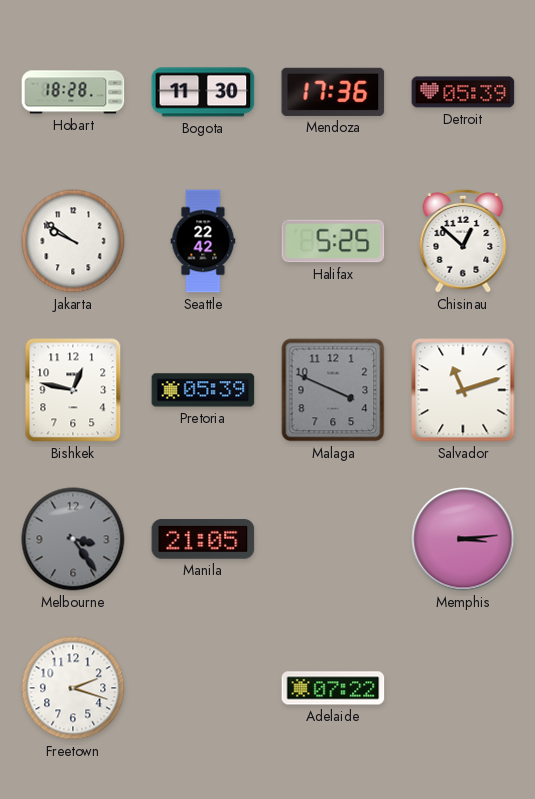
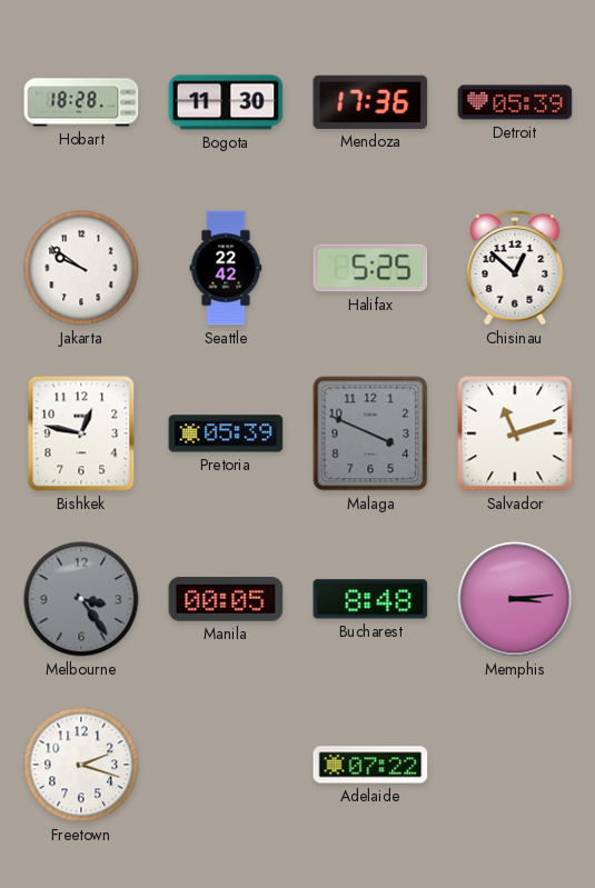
Manila: 21:05 -> 00:05 (226, 599)
Bucharest: none -> 8:48 (370, 599)
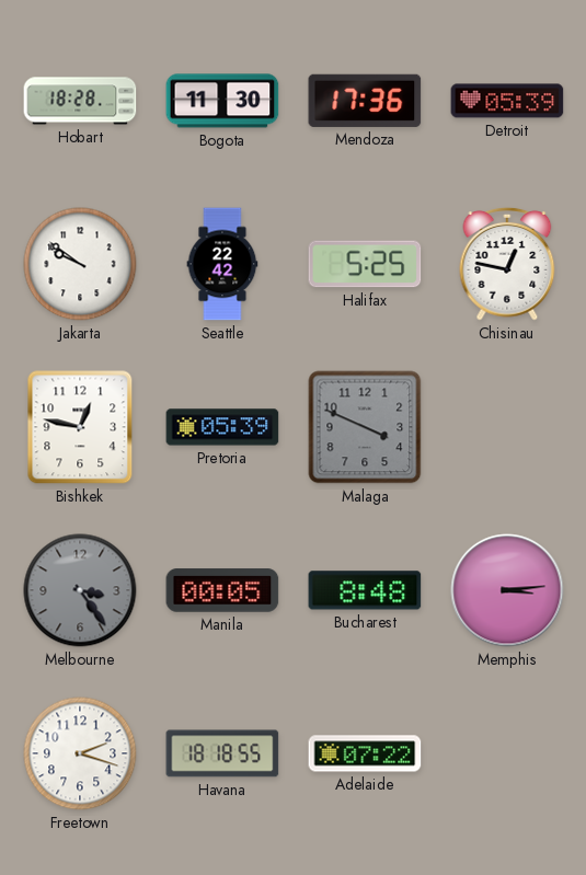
Chisinau: 12:52 -> 12:47 (507, 264)
Salvador: 11:12 -> none (515, 433)
Havana: none -> 18:18 (222, 753)
